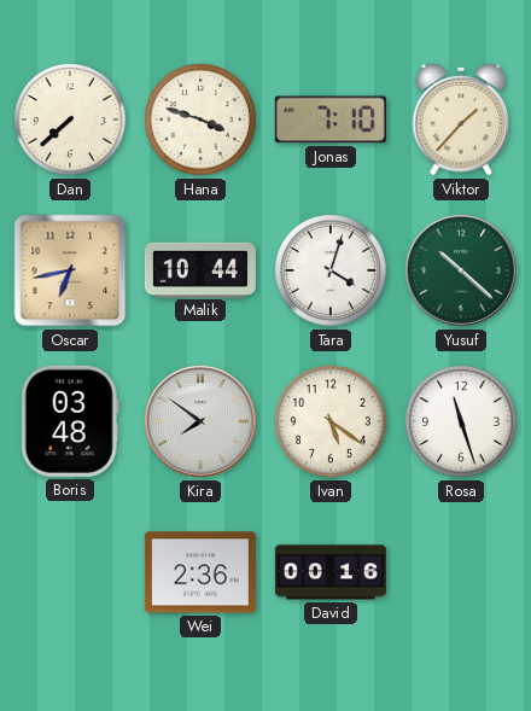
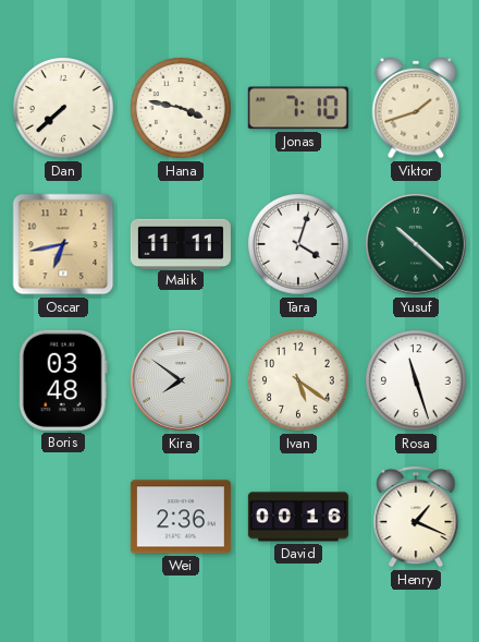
Hana: 3:48 -> 3:47 (181, 108)
Viktor: 1:37 -> 1:42 (416, 108)
Malik: 10:44 -> 11:11 (181, 243)
Henry: none -> 1:19 (416, 517)
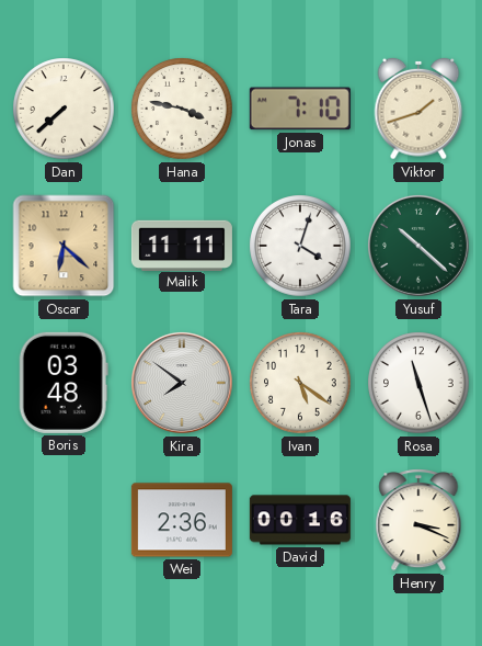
Oscar: 6:43 -> 6:22 (64, 246)
Henry: 1:19 -> 3:19 (418, 520)
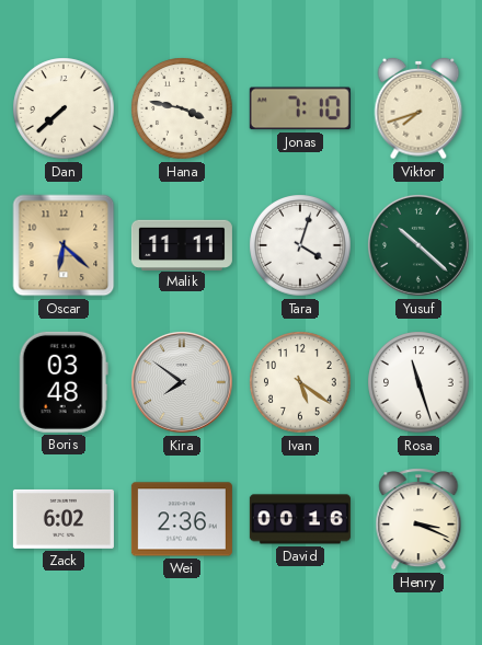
Viktor: 1:42 -> 7:42 (418, 108)
Zack: none -> 6:02 (64, 519)
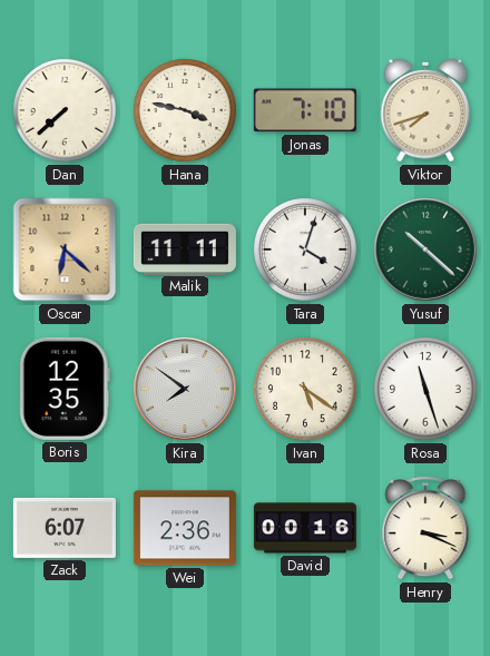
Boris: 03:48 -> 12:35 (65, 389)
Zack: 6:02 -> 6:07 (65, 528)
